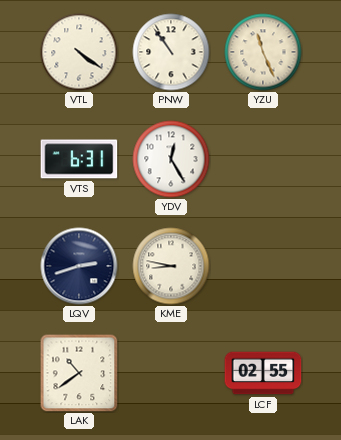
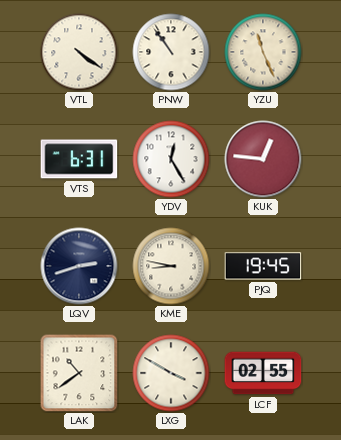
KUK: none -> 12:46 (263, 159)
PJQ: none -> 19:45 (263, 266)
LXG: none -> 3:50 (171, 373)
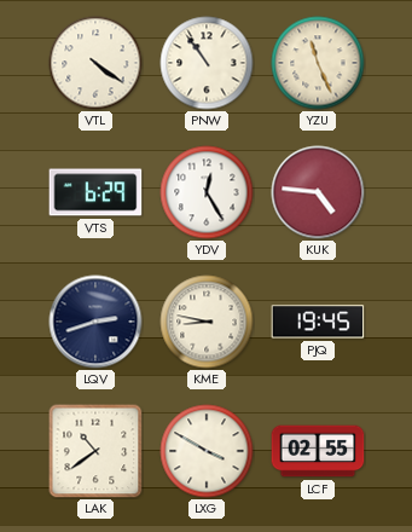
VTS: 6:31 -> 6:29 (95, 192)
KUK: 12:46 -> 4:46 (318, 192)
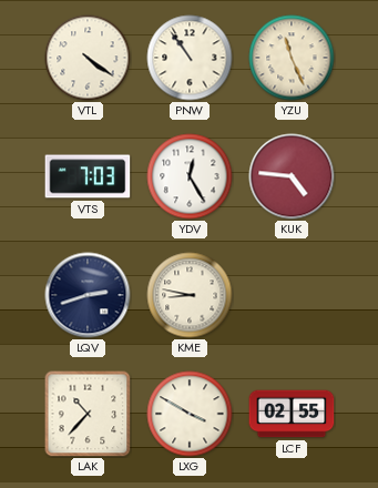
VTS: 6:29 -> 7:03 (88, 176)
PJQ: 19:45 -> none (318, 322)
LAK: 10:39 -> 10:37 (88, 414)
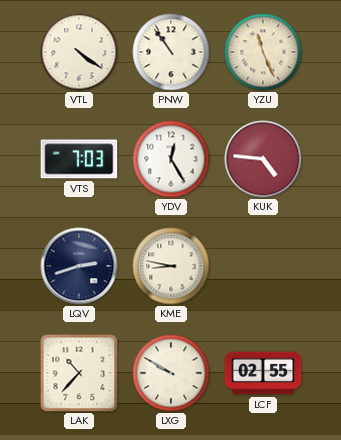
LXG: 3:50 -> 9:50 (171, 373)
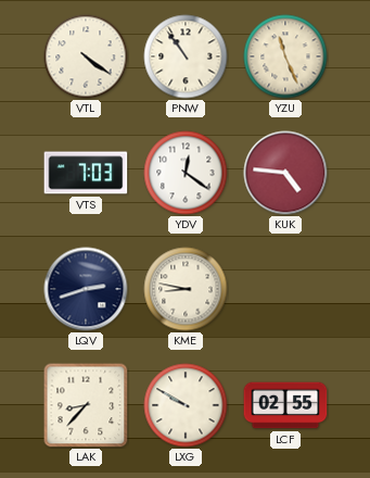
YDV: 12:25 -> 12:21 (186, 173)
LAK: 10:37 -> 8:37 (86, 405)
